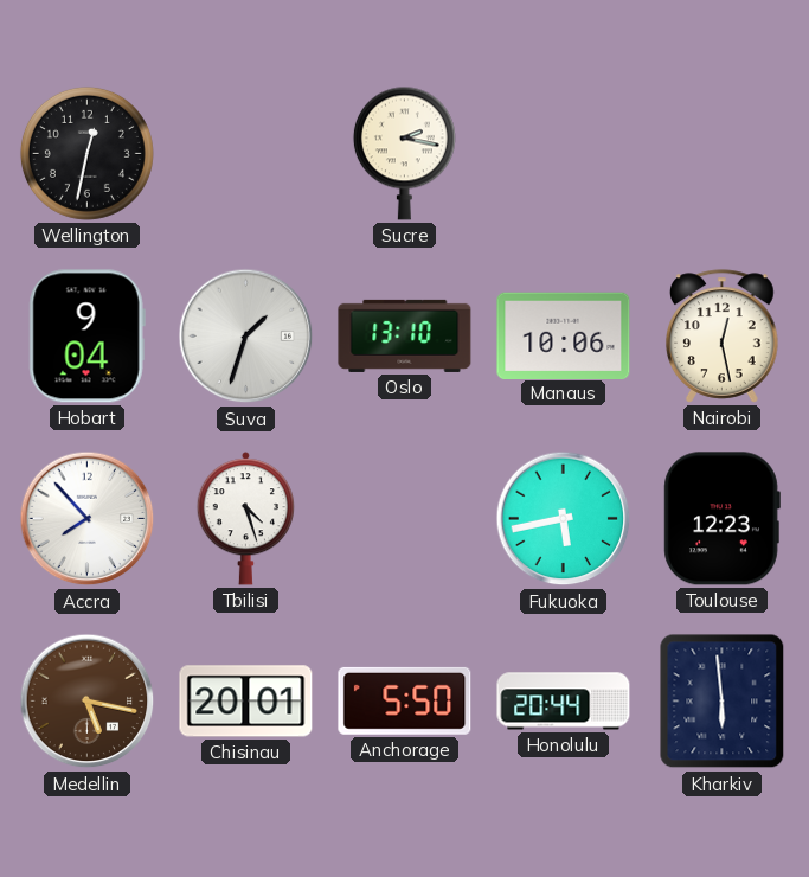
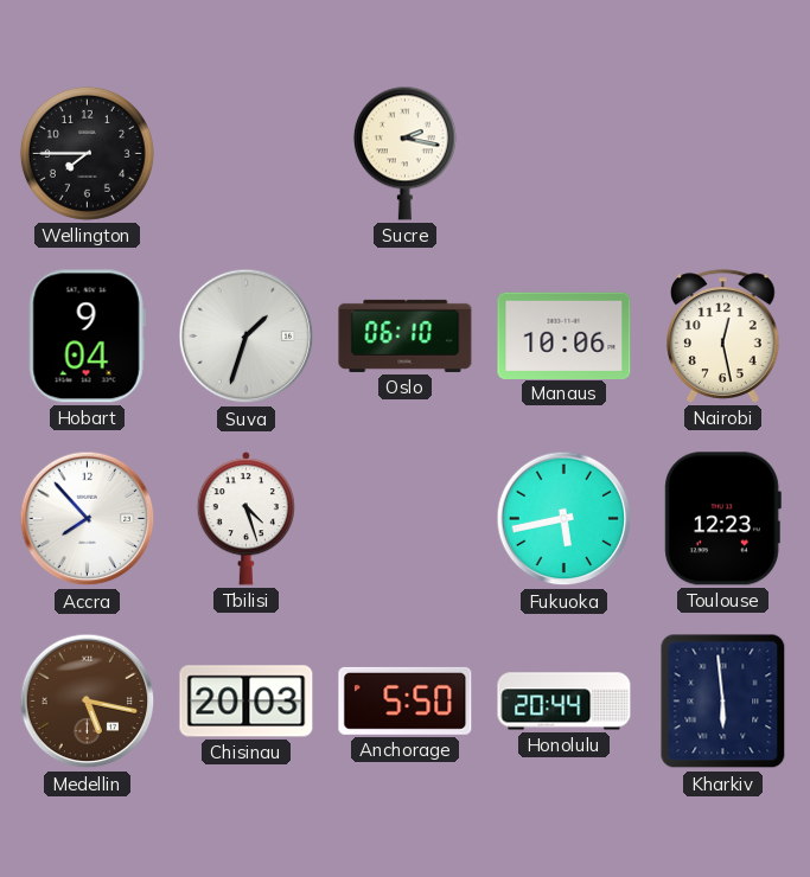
Wellington: 12:32 -> 7:45 (87, 153)
Oslo: 13:10 -> 06:10 (406, 335)
Chisinau: 20:01 -> 20:03 (247, 702)
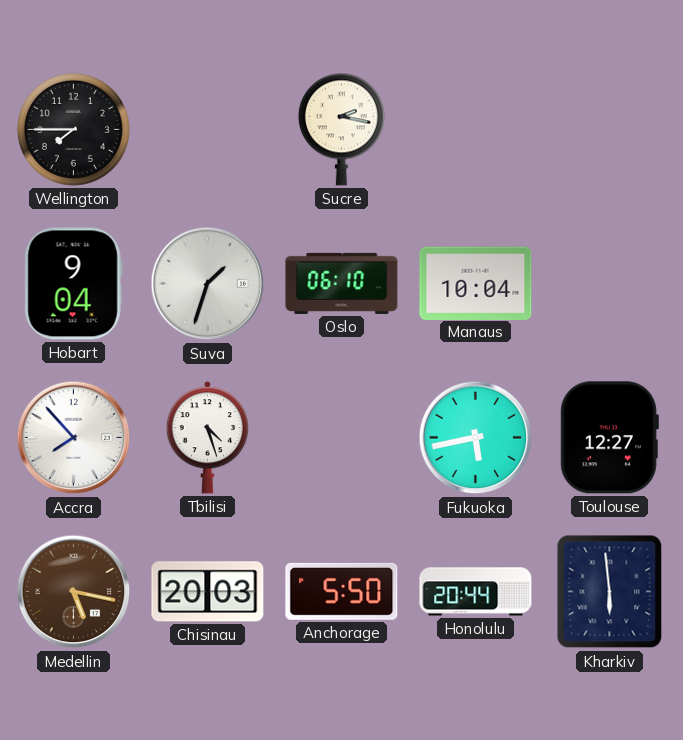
Manaus: 10:06 -> 10:04 (476, 283)
Nairobi: 12:28 -> none (723, 337)
Toulouse: 12:23 -> 12:27 (609, 438)
